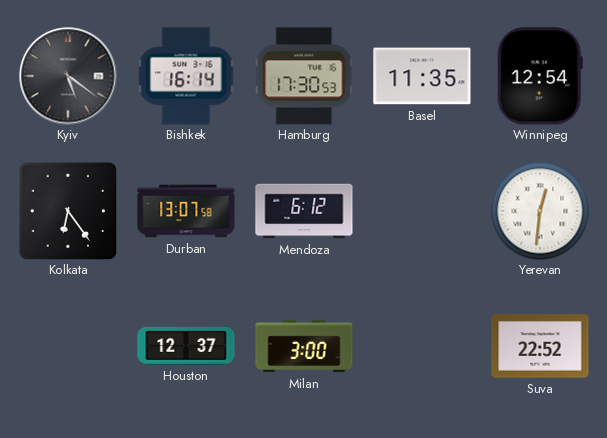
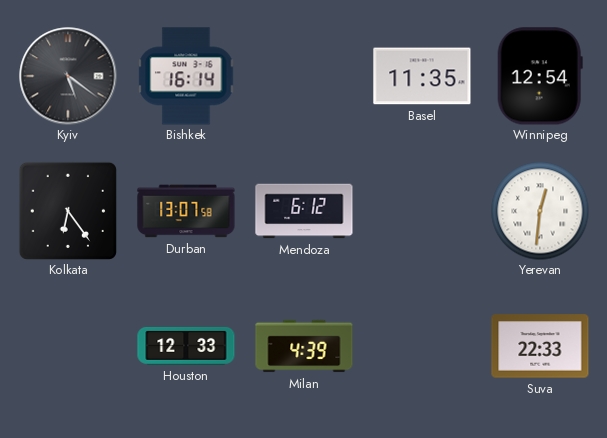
Hamburg: 17:30 -> none (304, 76)
Houston: 12:37 -> 12:33 (186, 346)
Milan: 3:00 -> 4:39 (304, 346)
Suva: 22:52 -> 22:33 (540, 346)
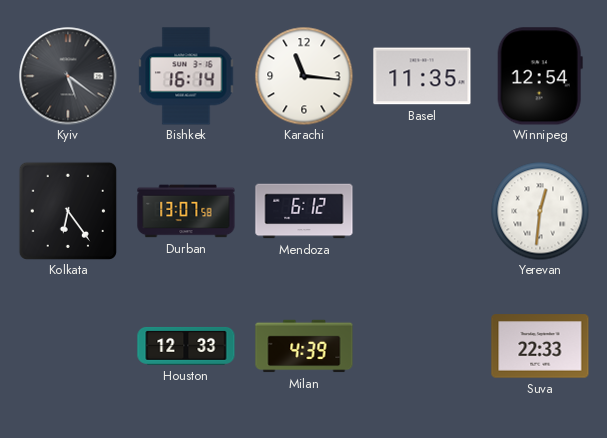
Karachi: none -> 11:16 (304, 76)
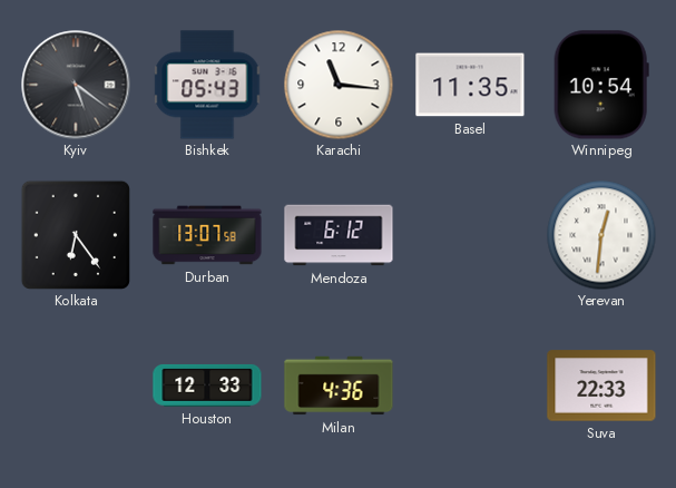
Bishkek: 16:14 -> 05:43 (207, 85)
Winnipeg: 12:54 -> 10:54 (601, 85)
Milan: 4:39 -> 4:36 (339, 385)
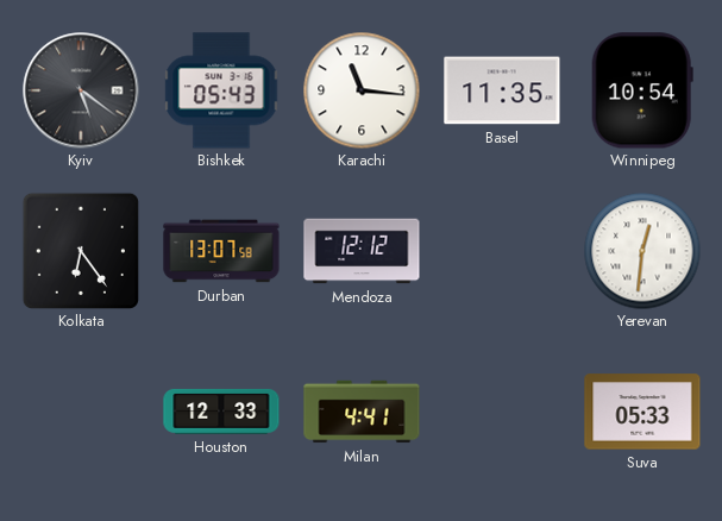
Mendoza: 6:12 -> 12:12 (362, 251)
Milan: 4:36 -> 4:41 (362, 412)
Suva: 22:33 -> 05:33 (642, 412)
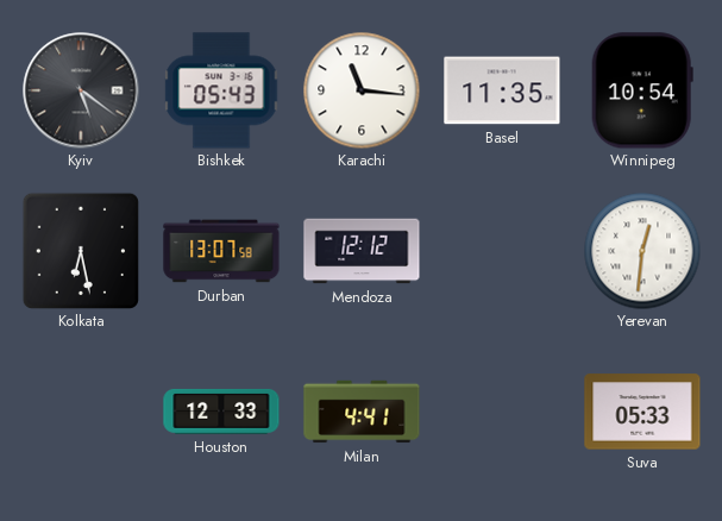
Kolkata: 6:24 -> 6:28 (81, 251)
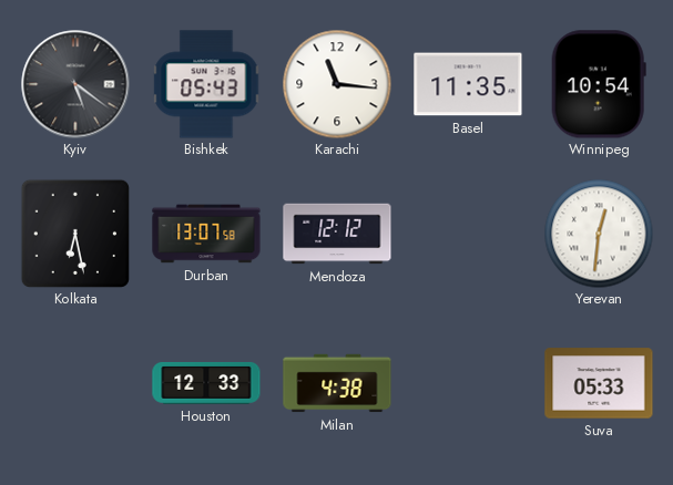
Milan: 4:41 -> 4:38 (337, 383)
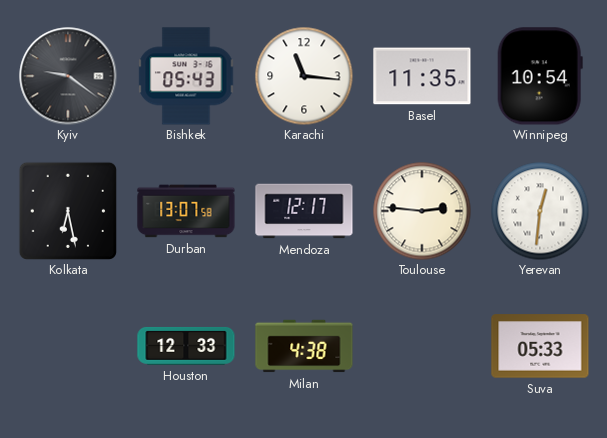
Kyiv: 5:21 -> 9:21 (68, 76)
Mendoza: 12:12 -> 12:17 (304, 211)
Toulouse: none -> 2:46 (422, 211)
